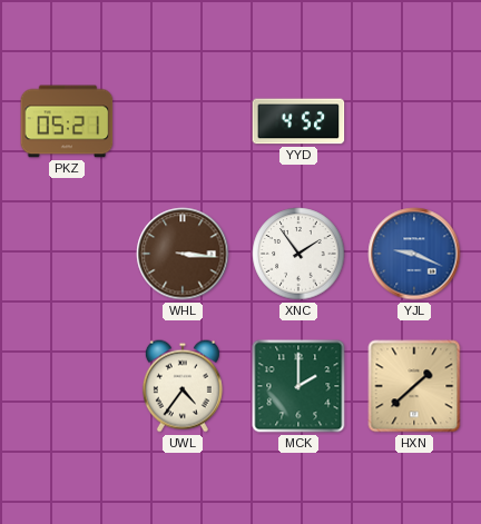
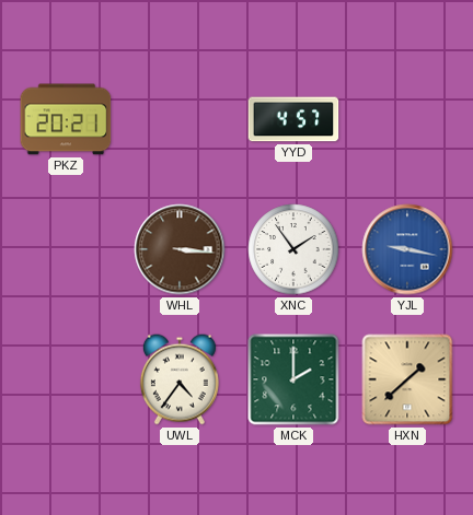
PKZ: 05:21 -> 20:21 (66, 119)
YYD: 4:52 -> 4:57 (293, 119)
YJL: 9:19 -> 9:17 (407, 249)
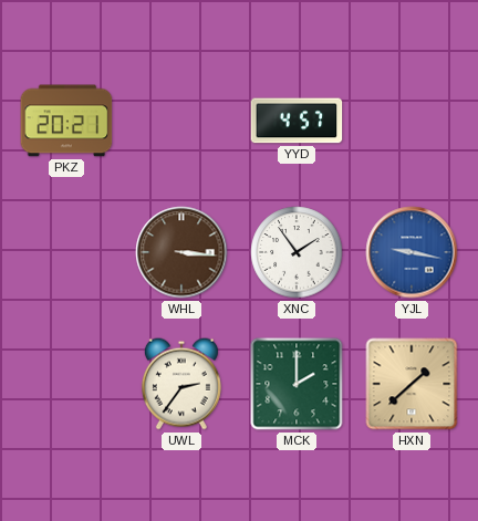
UWL: 4:36 -> 2:36 (181, 384)
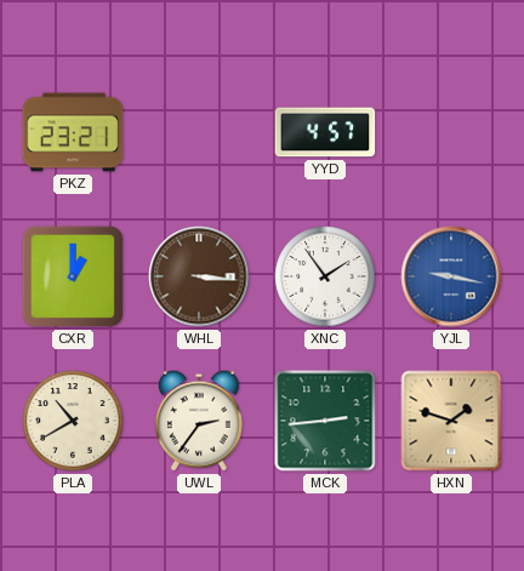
PKZ: 20:21 -> 23:21 (73, 132)
CXR: none -> 1:00 (73, 276)
PLA: none -> 10:40 (73, 421)
MCK: 2:00 -> 2:44 (325, 421)
HXN: 1:38 -> 1:48 (451, 421)
